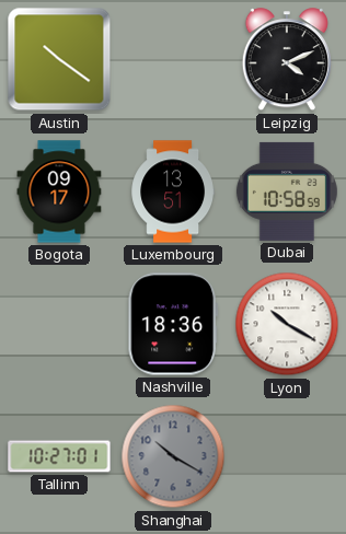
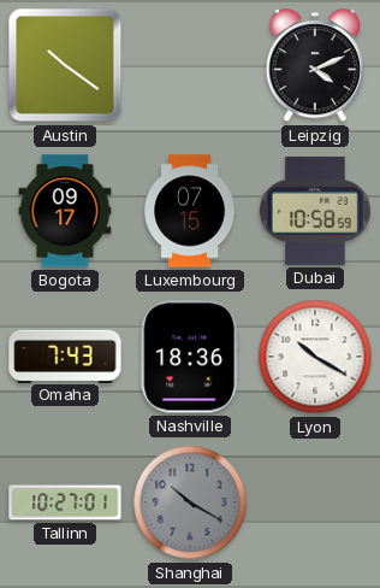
Luxembourg: 13:51 -> 07:15 (189, 211)
Omaha: none -> 7:43 (65, 355)
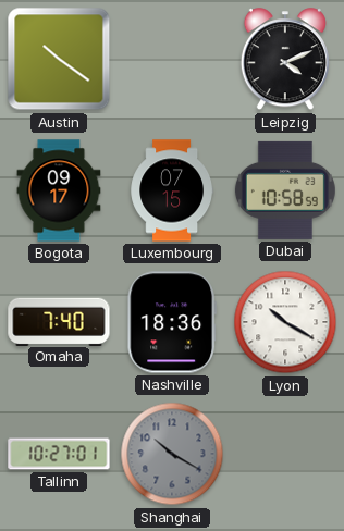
Omaha: 7:43 -> 7:40 (59, 321)
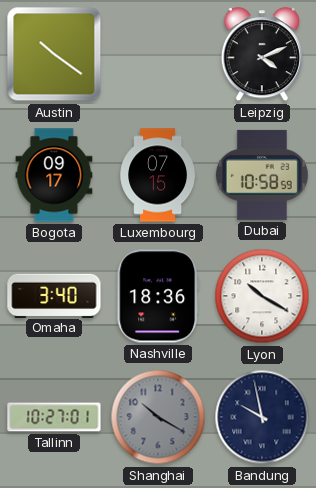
Omaha: 7:40 -> 3:40 (54, 295)
Bandung: none -> 9:58 (262, 417)
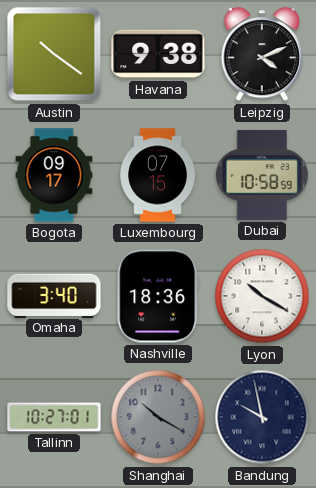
Havana: none -> 9:38 (158, 54)
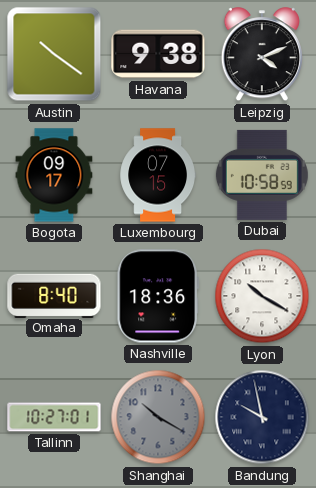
Omaha: 3:40 -> 8:40 (54, 295)
